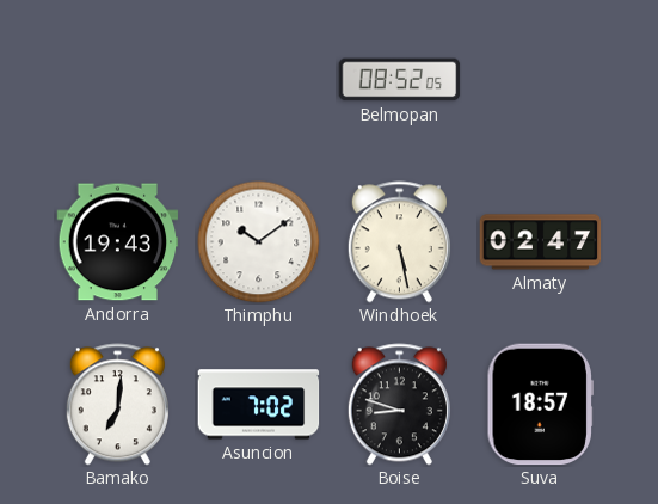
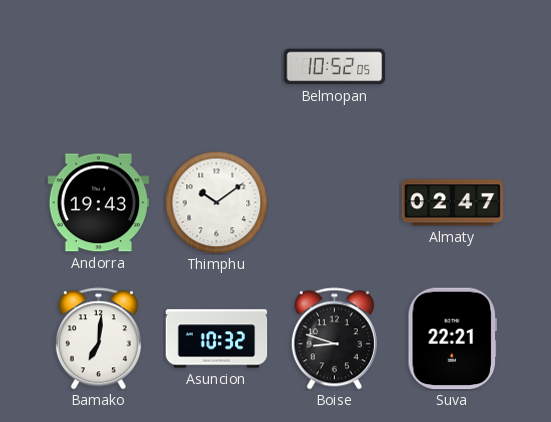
Belmopan: 08:52 -> 10:52 (335, 67)
Windhoek: 5:28 -> none (399, 242)
Asuncion: 7:02 -> 10:32 (217, 339)
Suva: 18:57 -> 22:21 (452, 339)
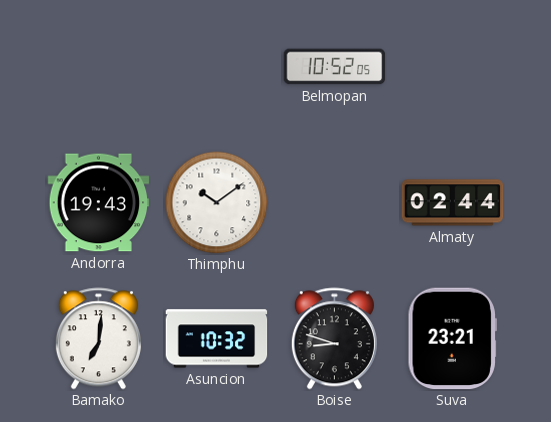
Almaty: 02:47 -> 02:44 (453, 203)
Suva: 22:21 -> 23:21 (452, 339)
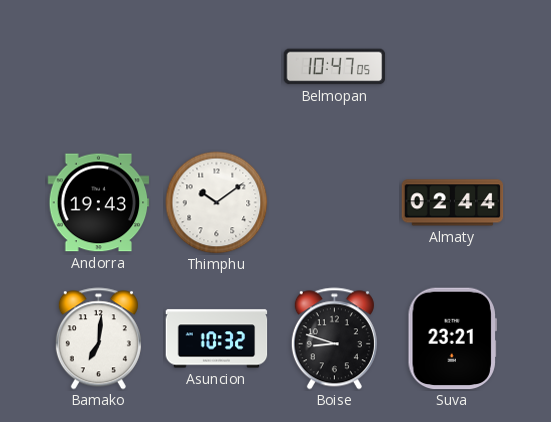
Belmopan: 10:52 -> 10:47 (335, 67)
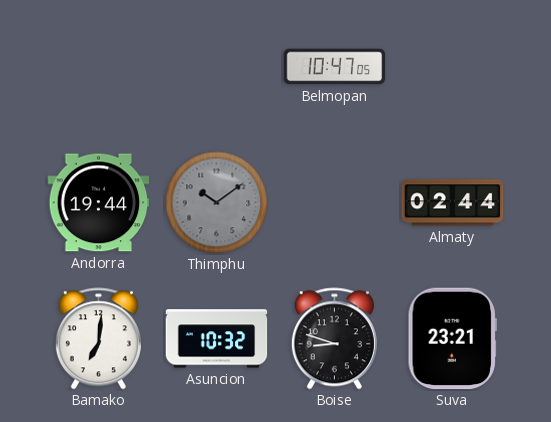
Andorra: 19:43 -> 19:44 (99, 203)
Thimphu dial: white -> grey (217, 203)
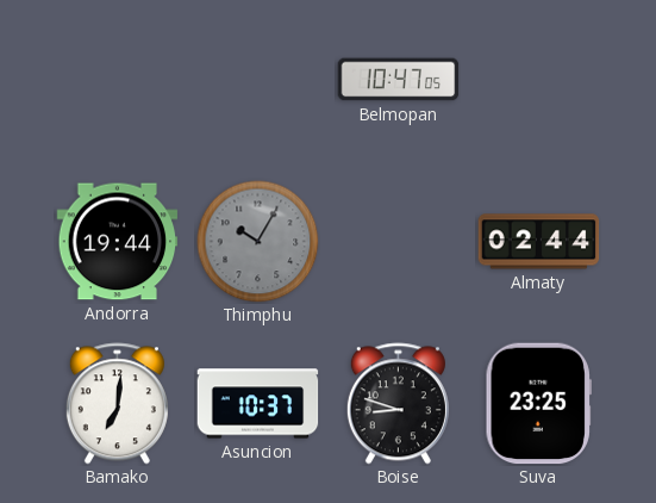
Thimphu: 10:09 -> 10:05 (258, 242)
Asuncion: 10:32 -> 10:37 (258, 404)
Suva: 23:21 -> 23:25 (538, 404)
